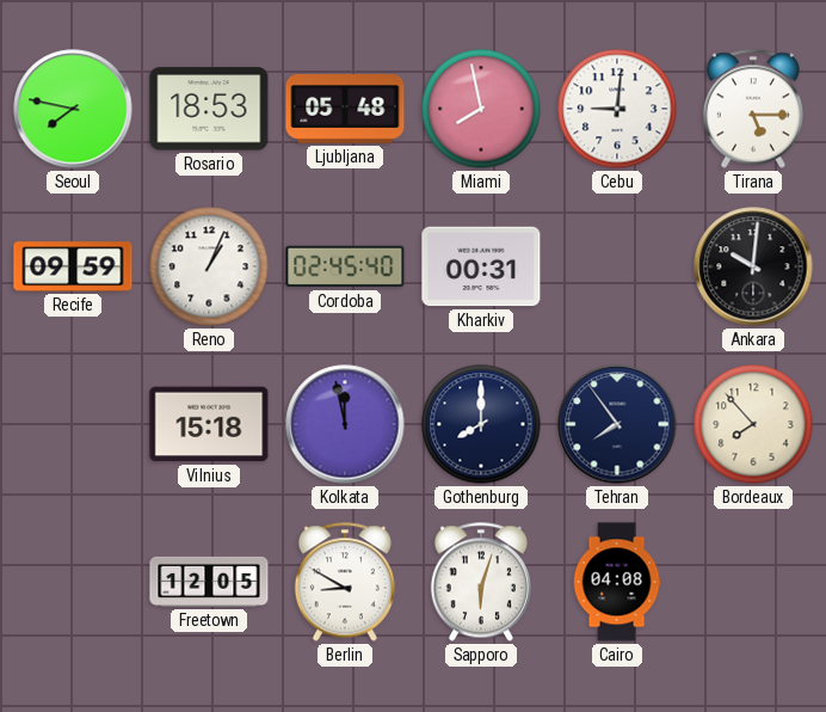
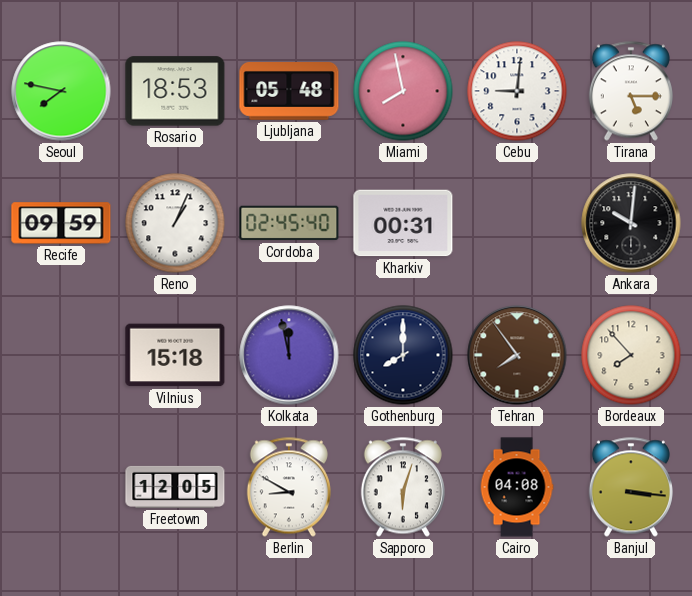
Tehran dial: navy -> brown (517, 355)
Banjul: none -> 3:16 (631, 487)
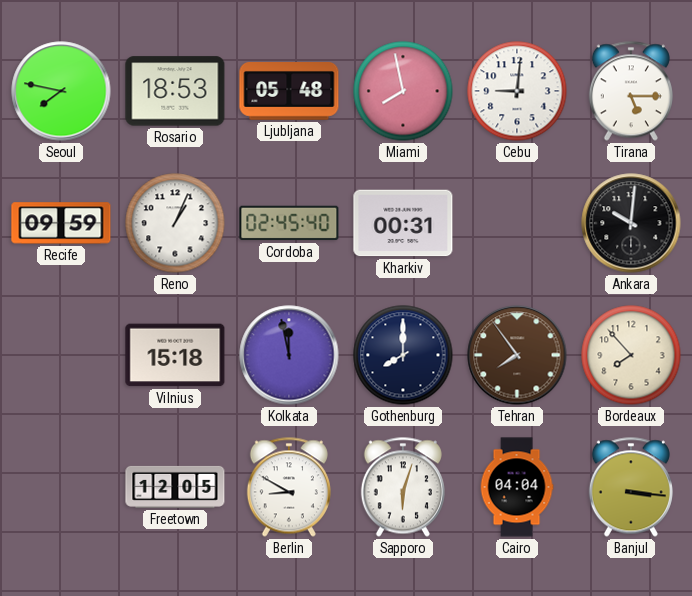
Cairo: 04:08 -> 04:04 (517, 487)
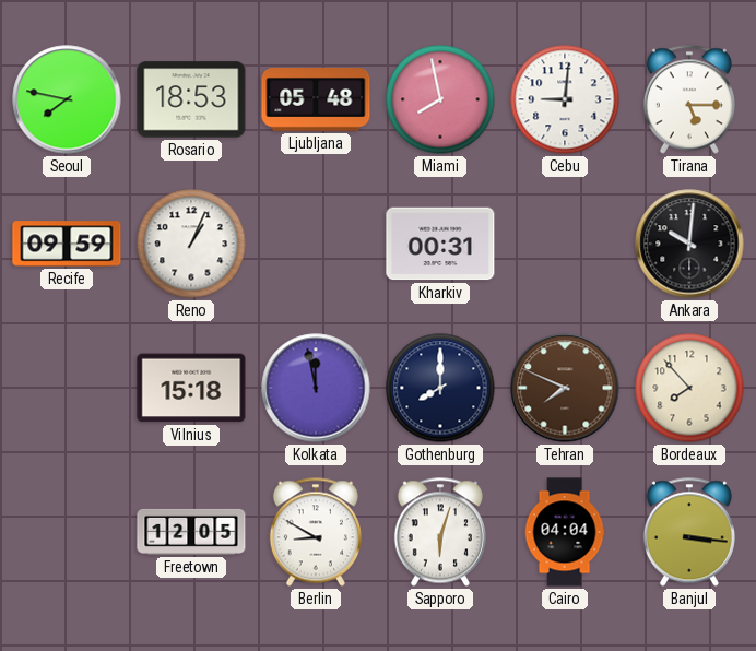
Cordoba: 02:45 -> none (289, 223)
Tehran: 7:54 -> 7:49 (565, 388)
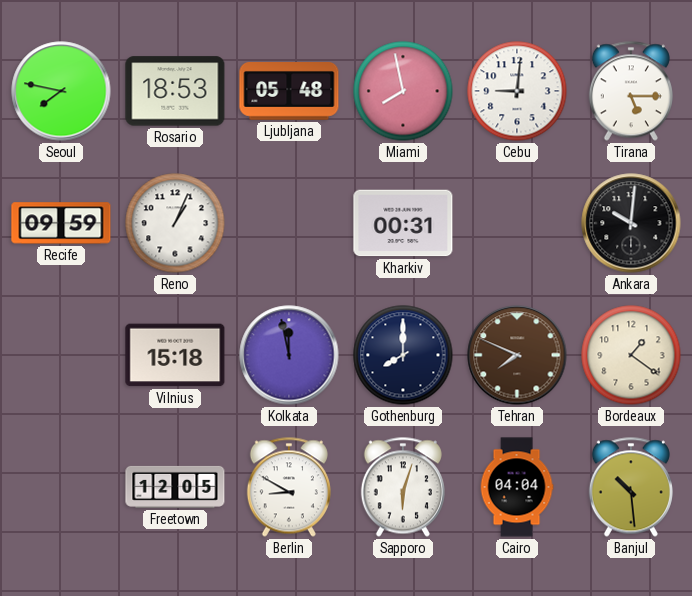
Bordeaux: 7:53 -> 1:21 (631, 355)
Banjul: 3:16 -> 10:29 (631, 487)
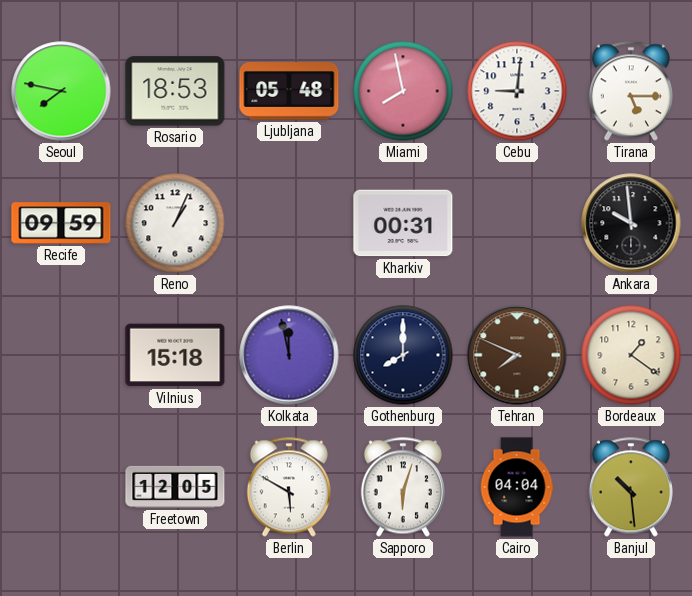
Ankara: 10:01 -> 9:59 (631, 223)
Berlin: 8:50 -> 5:50 (289, 487)
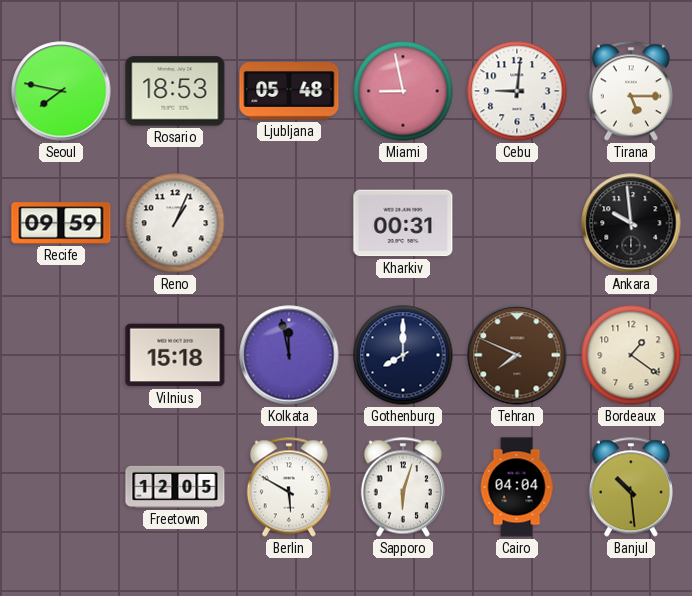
Miami: 7:58 -> 8:58 (403, 91)
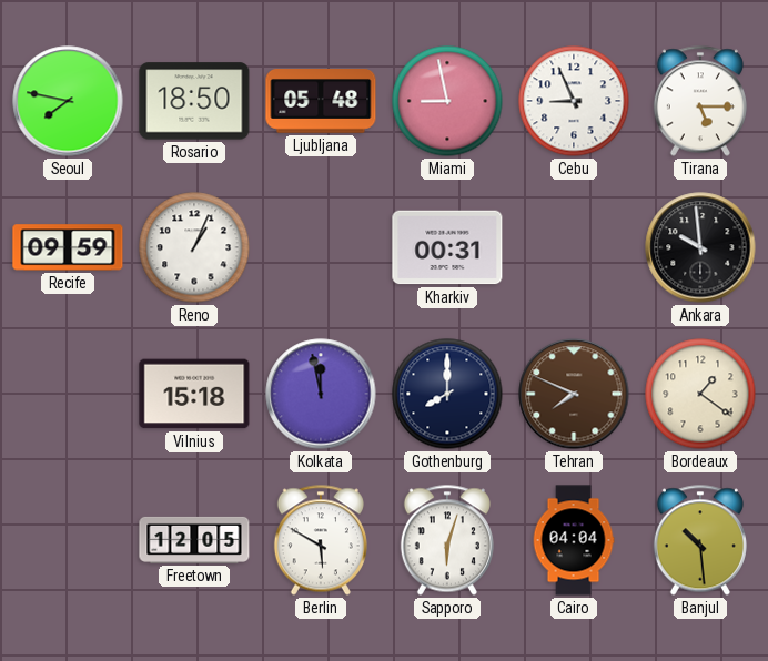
Rosario: 18:53 -> 18:50 (194, 101)
Cebu: 9:01 -> 8:56 (574, 101)
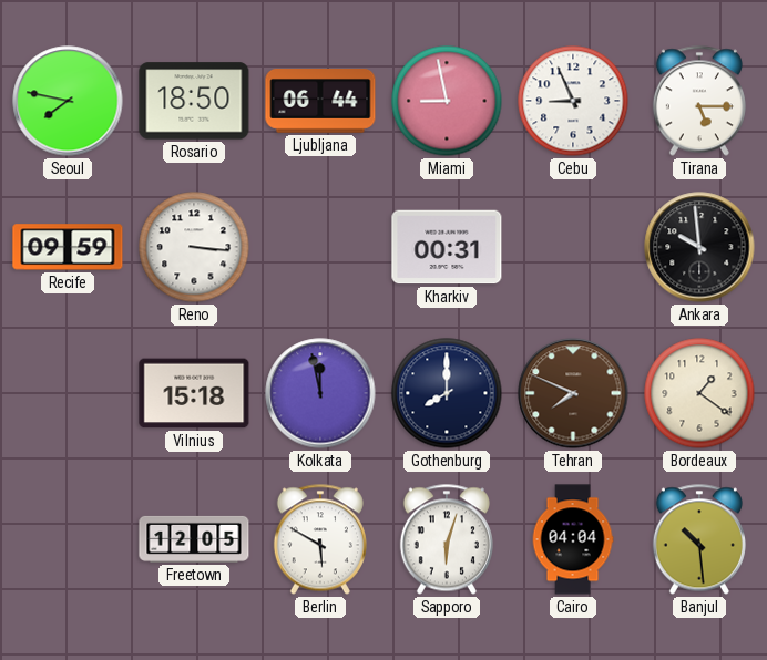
Ljubljana: 05:48 -> 06:44 (320, 102)
Reno: 1:04 -> 3:16 (194, 247)
